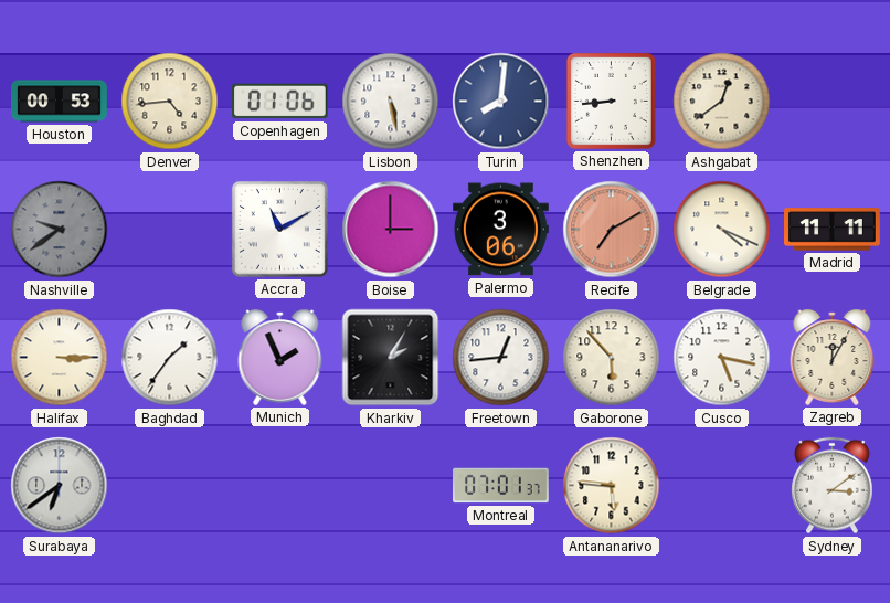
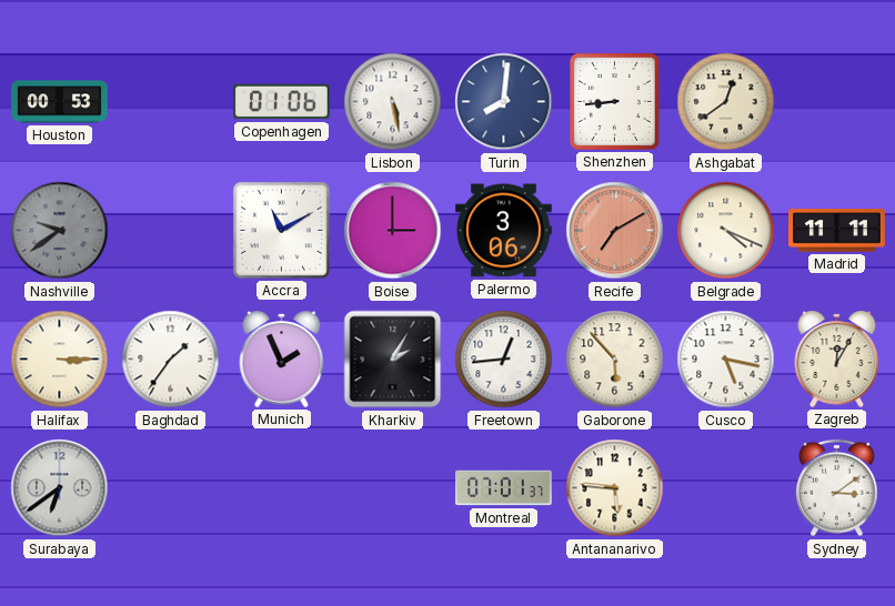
Denver: 4:44 -> none (170, 102)
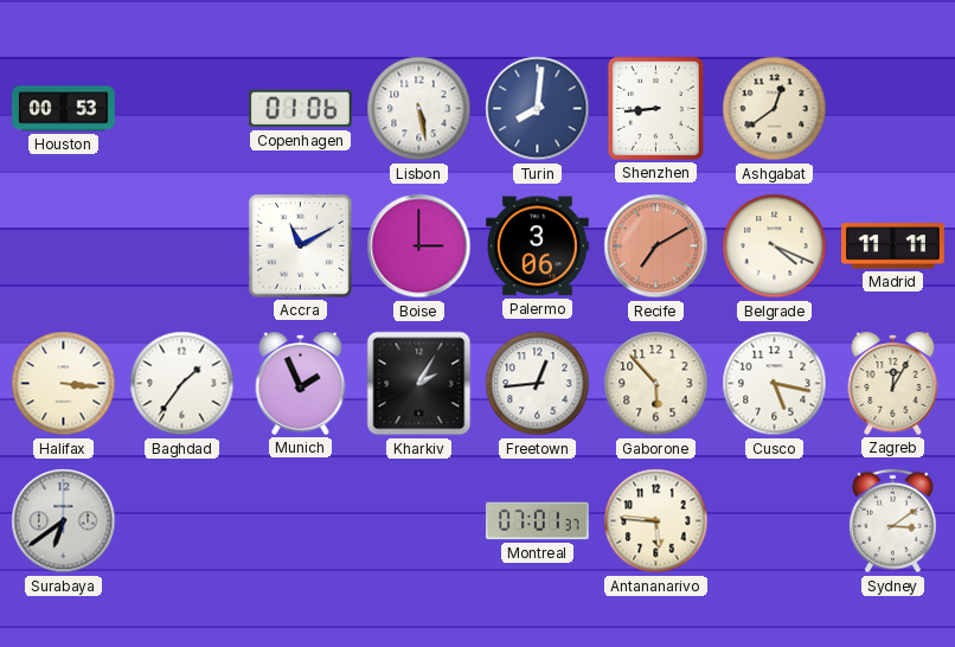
Nashville: 9:39 -> none (60, 231)
Halifax: 3:15 -> 3:16 (64, 384)
